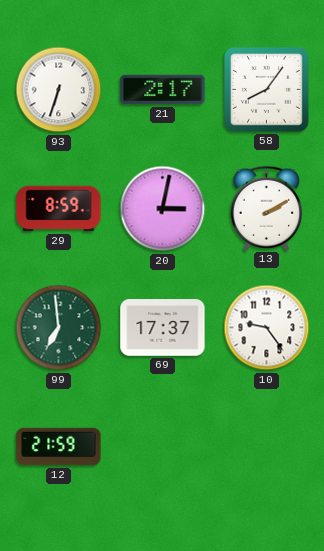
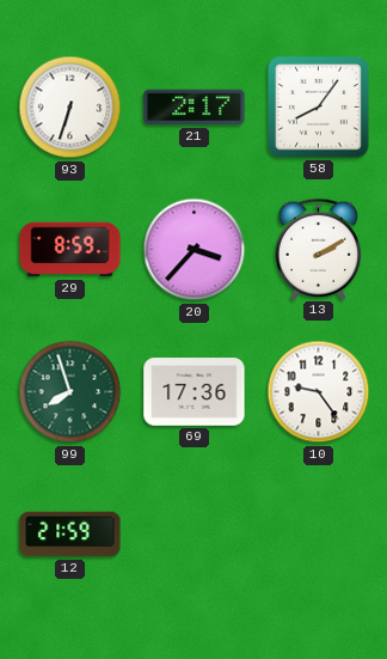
20: 3:02 -> 3:37 (195, 250)
99: 6:59 -> 7:57 (70, 392)
69: 17:37 -> 17:36 (195, 392)
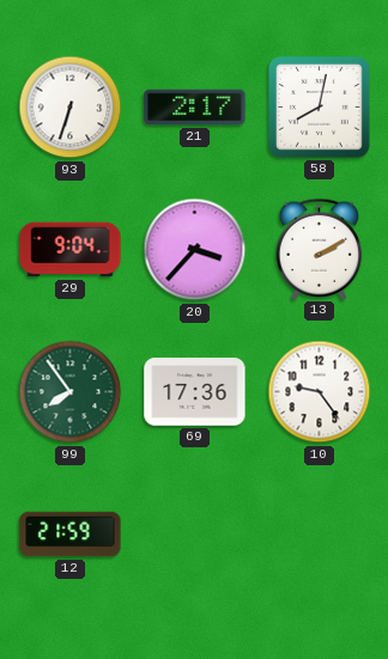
58: 8:06 -> 8:02 (319, 106)
29: 8:59 -> 9:04 (71, 250)
99: 7:57 -> 7:54 (71, 392)
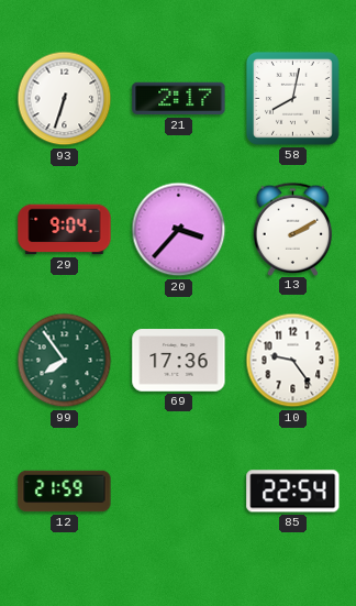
85: none -> 22:54 (293, 492)
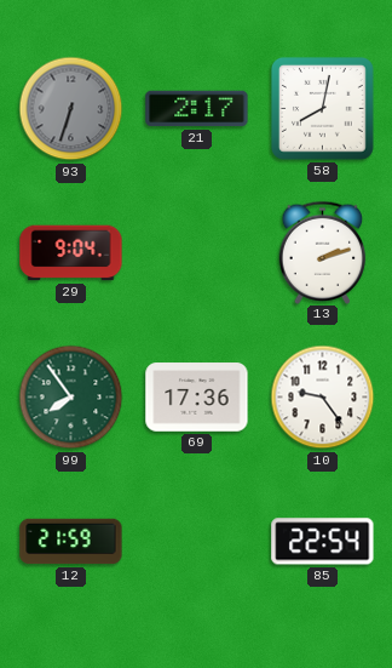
93 dial: white -> grey (71, 109)
20: 3:37 -> none (179, 230)
13: 2:10 -> 2:12 (323, 252)
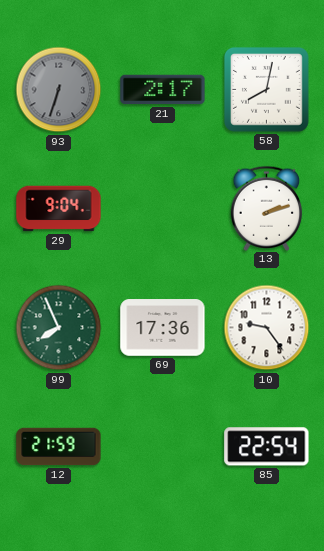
99: 7:54 -> 7:56 (59, 328)
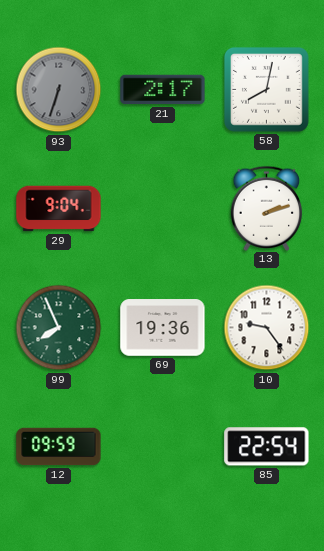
69: 17:36 -> 19:36 (163, 328)
12: 21:59 -> 09:59 (59, 447)
